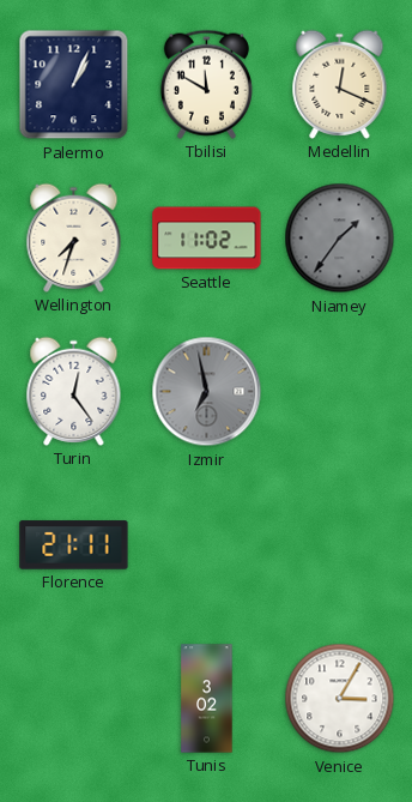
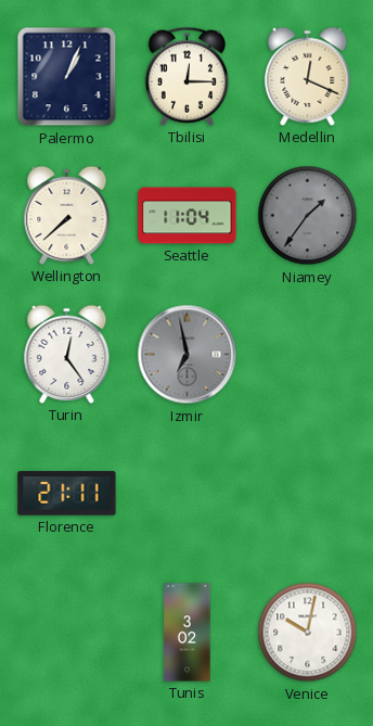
Tbilisi: 11:50 -> 12:15 (186, 76)
Wellington: 7:33 -> 7:38 (67, 215)
Seattle: 11:02 -> 11:04 (188, 216)
Venice: 3:05 -> 10:02 (308, 633)
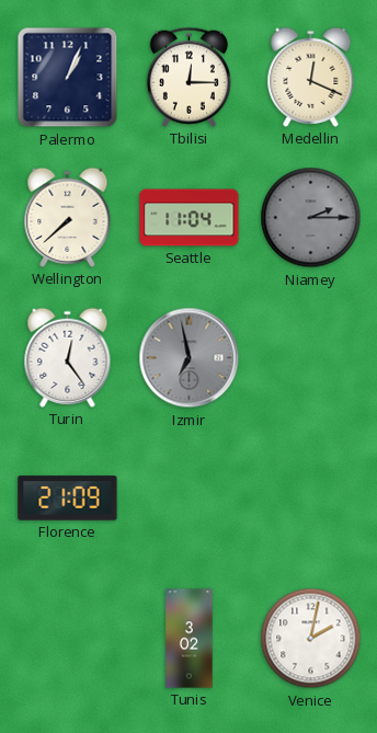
Niamey: 1:36 -> 2:15 (311, 218)
Florence: 21:11 -> 21:09 (68, 499)
Venice: 10:02 -> 2:02 (311, 639)
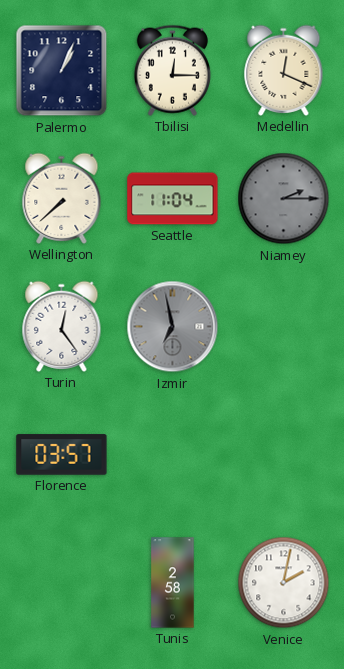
Florence: 21:09 -> 03:57 (62, 455)
Tunis: 3:02 -> 2:58 (173, 583)
